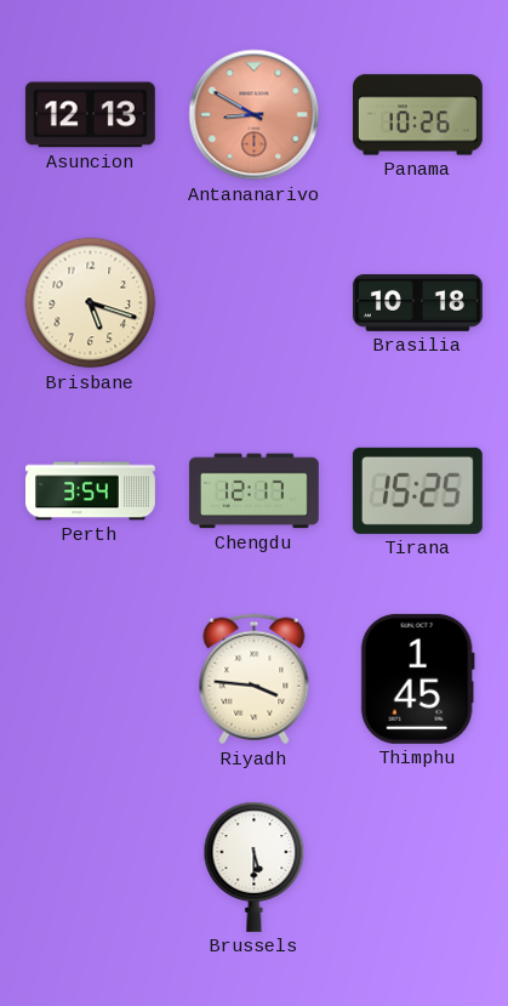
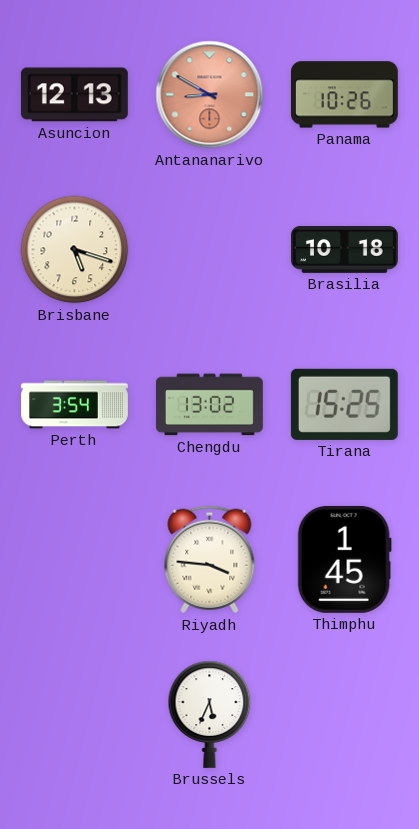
Chengdu: 12:17 -> 13:02 (209, 405)
Brussels: 5:30 -> 5:34 (210, 714)
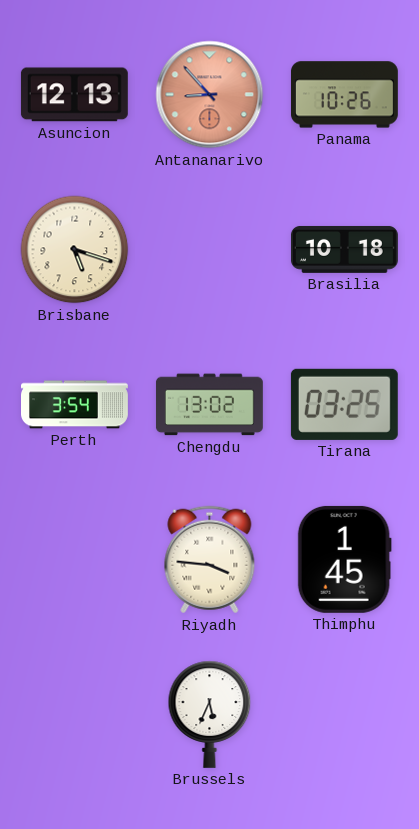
Antananarivo: 8:50 -> 8:53 (210, 95)
Tirana: 15:25 -> 03:25 (344, 404)
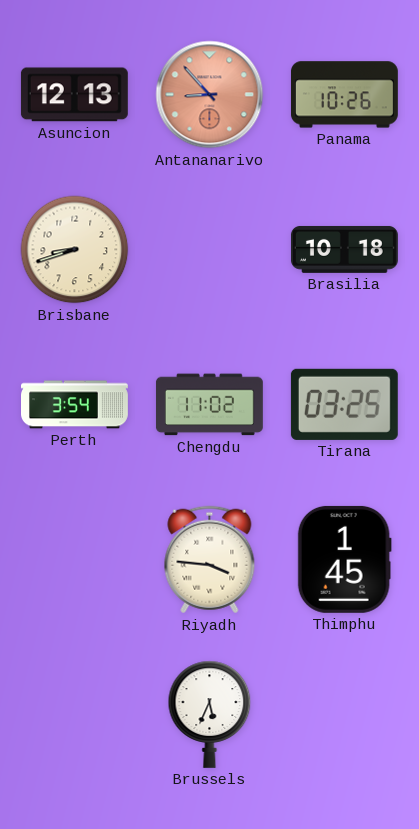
Brisbane: 5:18 -> 8:42 (75, 250)
Chengdu: 13:02 -> 11:02 (209, 405)
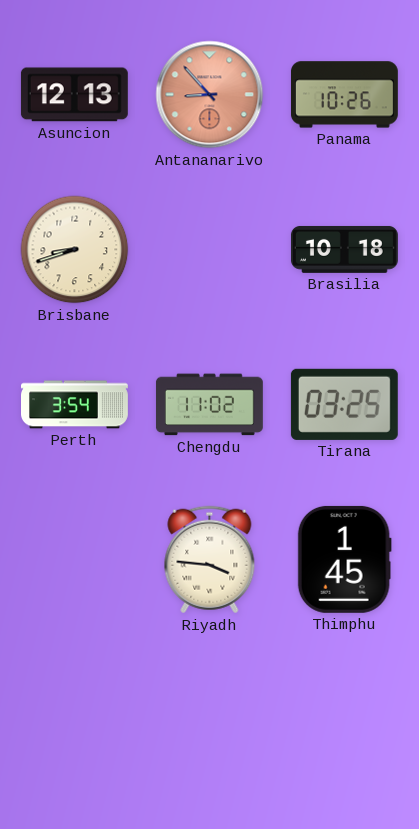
Brussels: 5:34 -> none (210, 714)
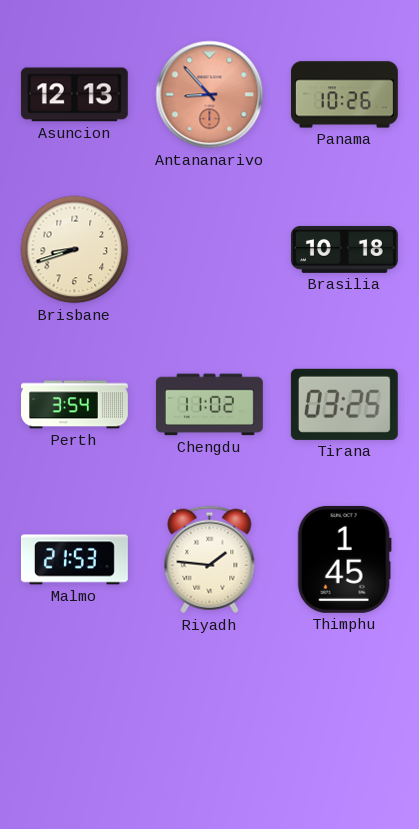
Malmo: none -> 21:53 (74, 560)
Riyadh: 3:46 -> 1:46 (210, 560)
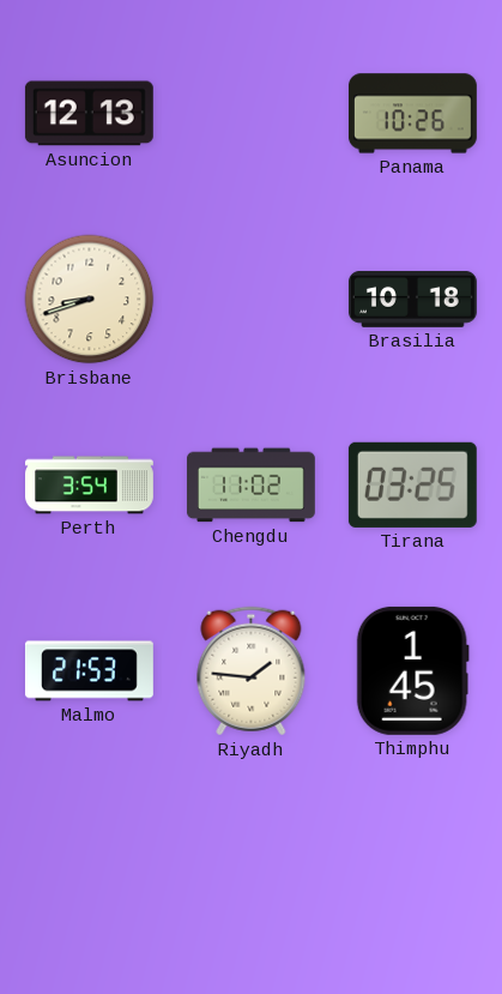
Antananarivo: 8:53 -> none (210, 95)
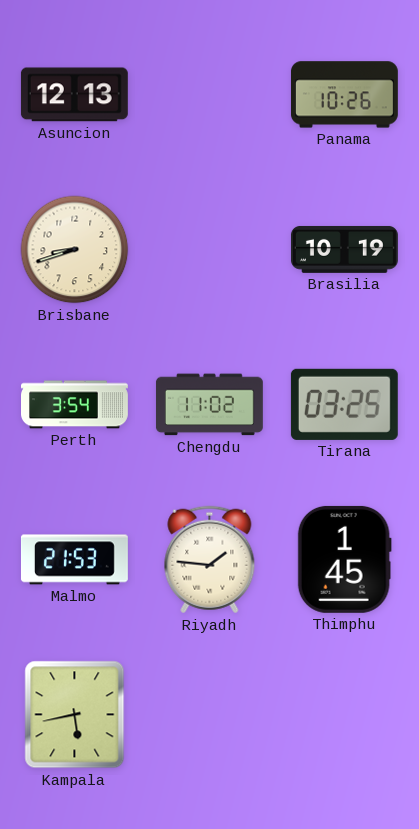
Brasilia: 10:18 -> 10:19 (344, 249)
Kampala: none -> 5:43 (75, 715)
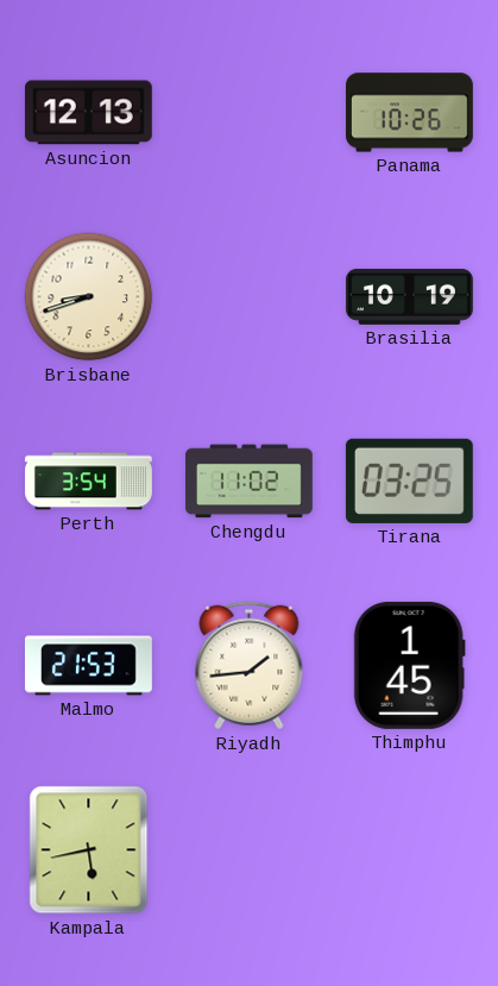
Riyadh: 1:46 -> 1:44 (250, 666)
